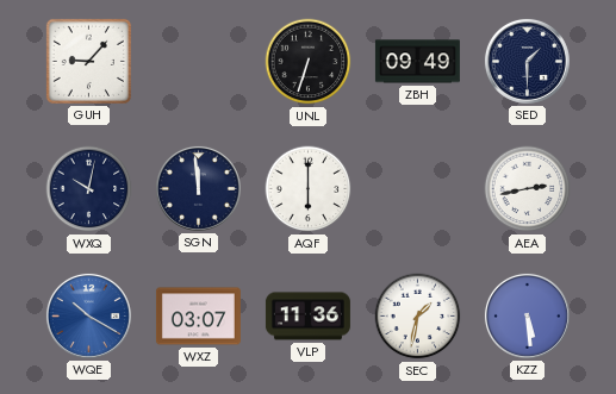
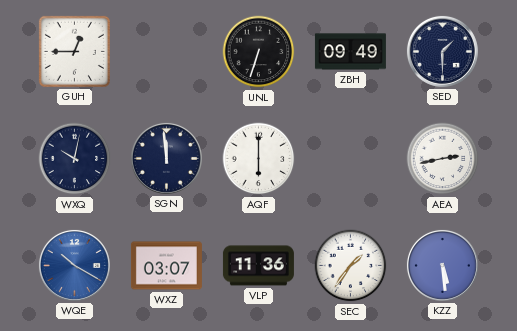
GUH: 9:07 -> 12:45 (74, 51)
SEC: 1:32 -> 1:36 (351, 266)
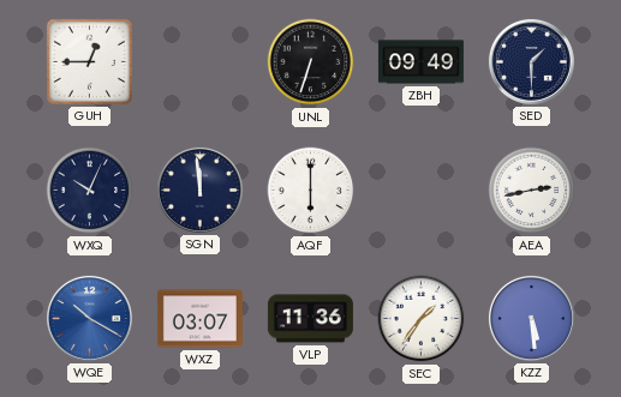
WXQ: 10:02 -> 10:04 (90, 191)
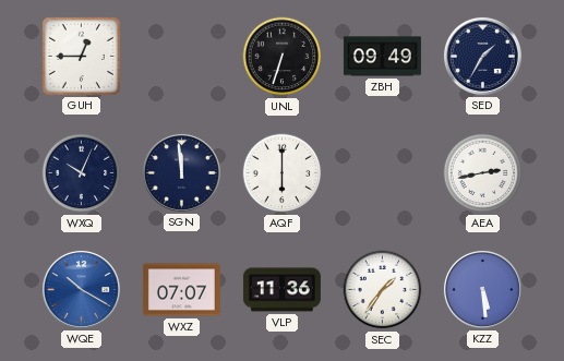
SED: 1:30 -> 1:35 (482, 56)
WXZ: 03:07 -> 07:07 (181, 290)
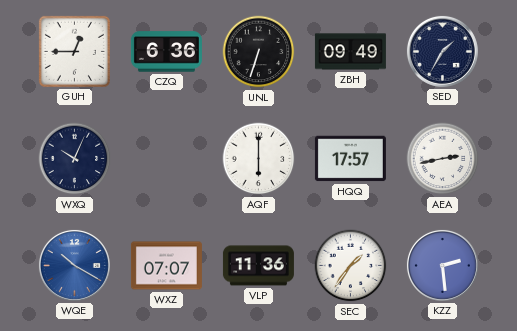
CZQ: none -> 6:36 (166, 52)
SGN: 11:59 -> none (181, 172)
HQQ: none -> 17:57 (350, 159)
KZZ: 5:29 -> 2:29 (442, 265)
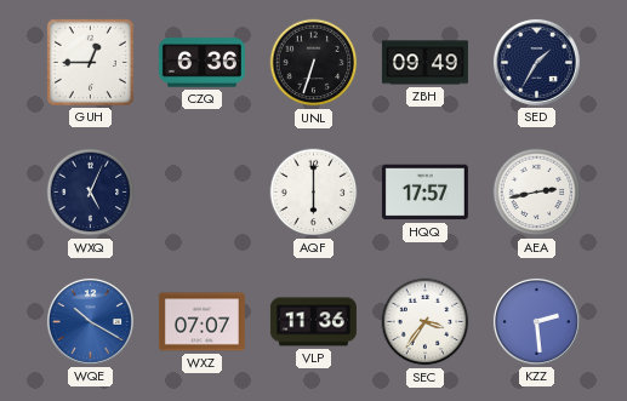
WXQ: 10:04 -> 5:04 (91, 193)
SEC: 1:36 -> 3:36 (426, 322)
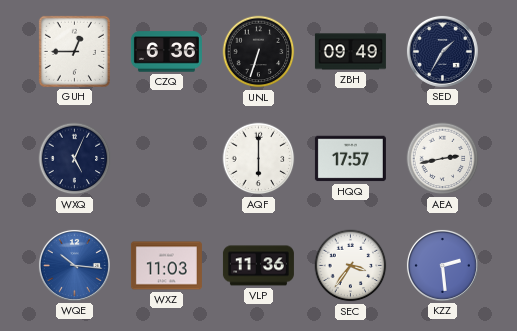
WQE: 10:20 -> 10:16 (74, 265)
WXZ: 07:07 -> 11:03 (166, 266)
